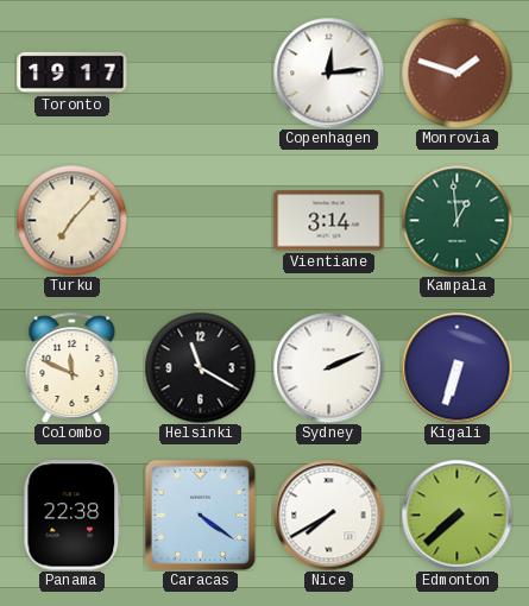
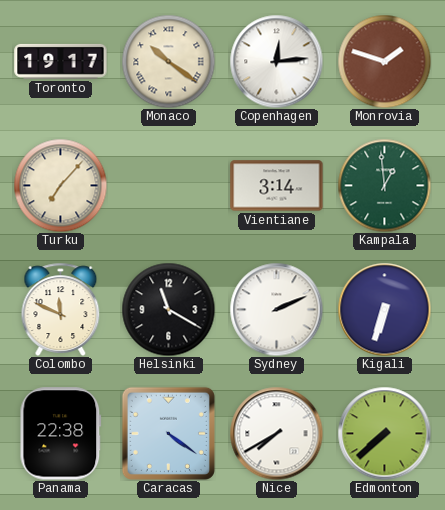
Monaco: none -> 10:21 (168, 61)
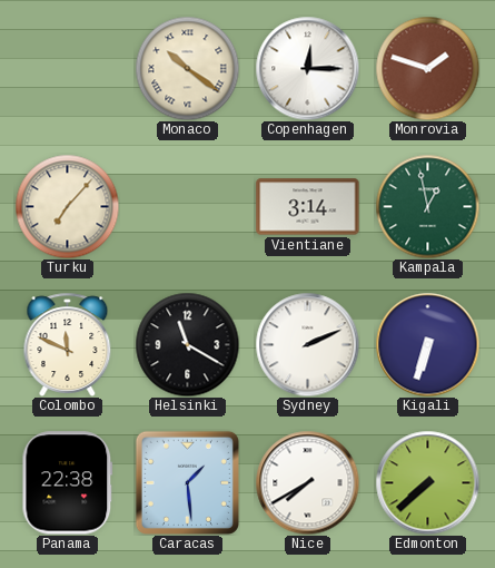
Toronto: 19:17 -> none (61, 61)
Copenhagen: 12:14 -> 12:15 (307, 68)
Kampala: 12:59 -> 12:58 (427, 206)
Caracas: 4:21 -> 1:29 (187, 482)
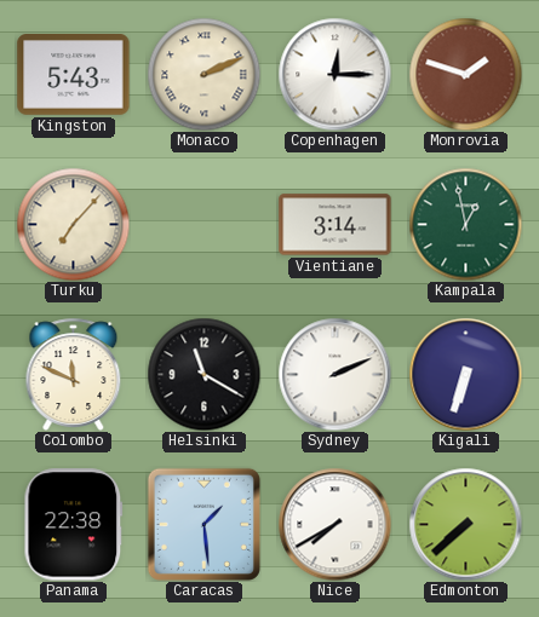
Kingston: none -> 5:43 (74, 75)
Monaco: 10:21 -> 2:11 (203, 74)
